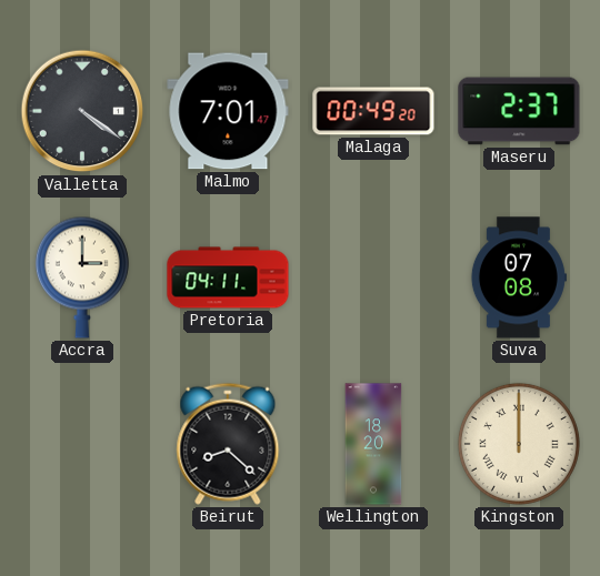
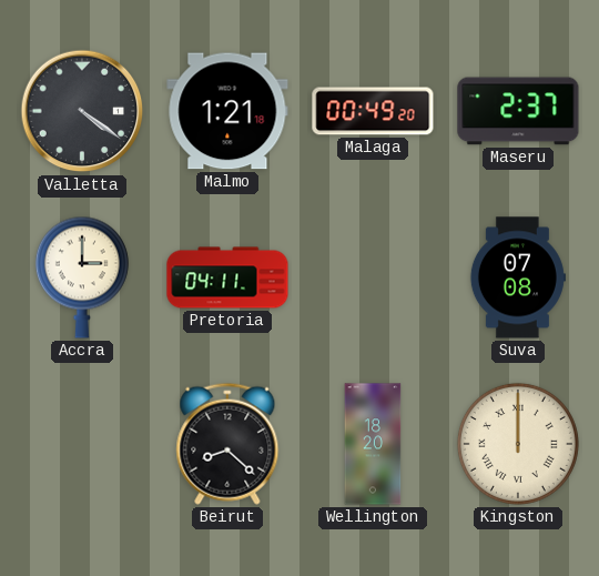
Malmo: 7:01 -> 1:21 (227, 111)
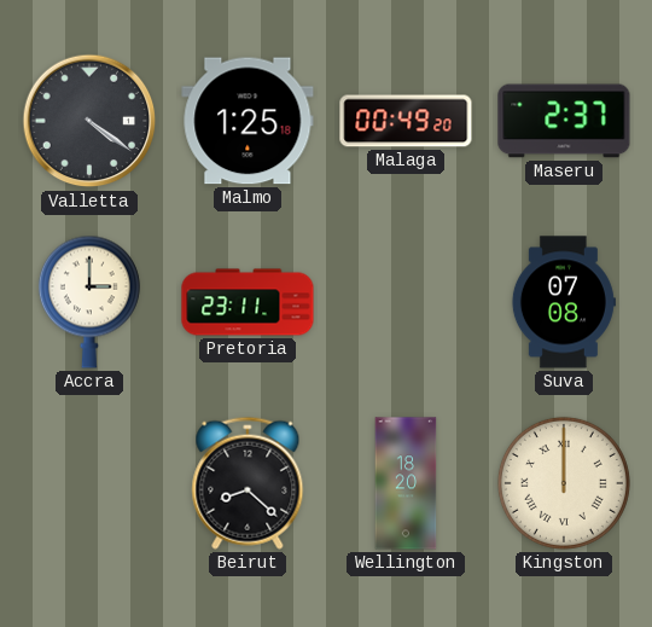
Malmo: 1:21 -> 1:25 (248, 121)
Pretoria: 04:11 -> 23:11 (248, 302)
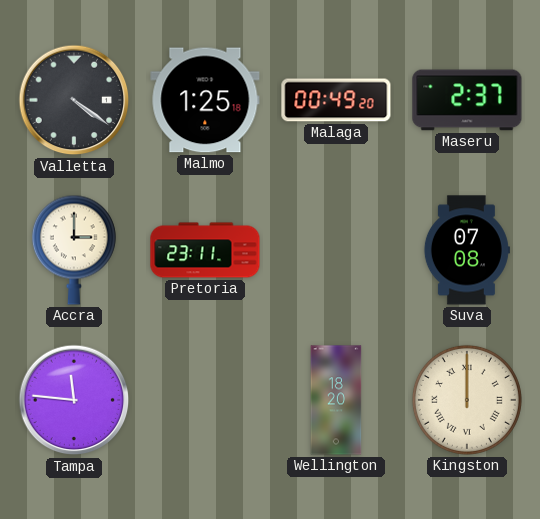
Tampa: none -> 11:46 (74, 400)
Beirut: 8:22 -> none (248, 483)
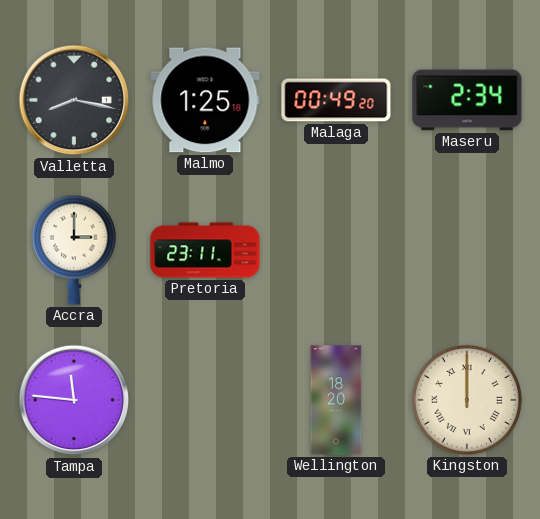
Valletta: 4:21 -> 8:17 (74, 100)
Maseru: 2:37 -> 2:34 (467, 100)
Suva: 07:08 -> none (466, 250)
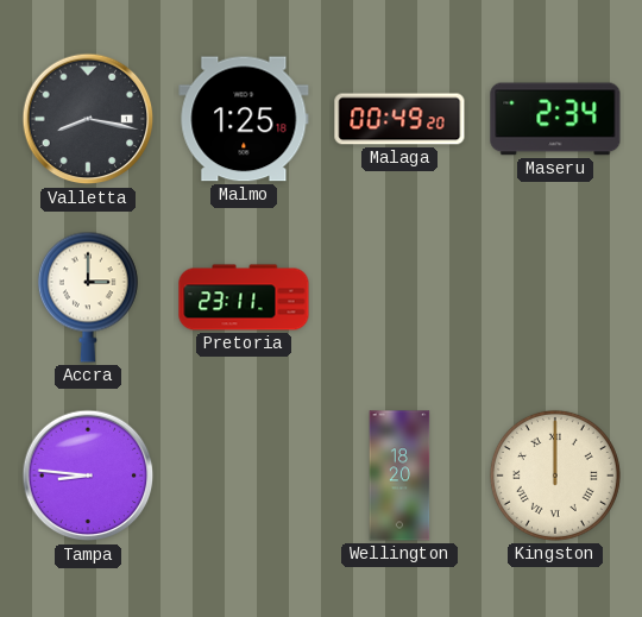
Tampa: 11:46 -> 8:46 (88, 476)
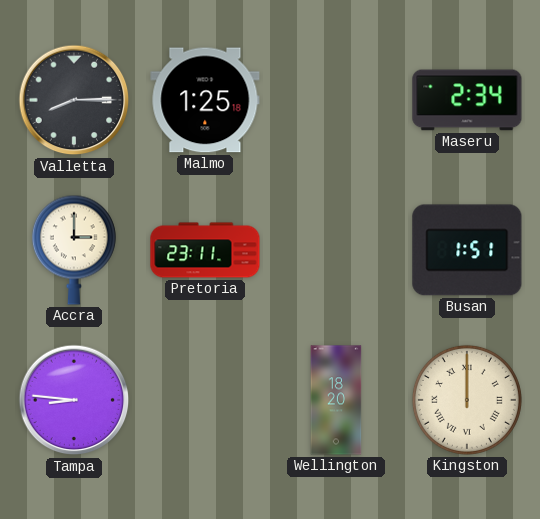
Valletta: 8:17 -> 8:15 (74, 100)
Malaga: 00:49 -> none (399, 119)
Busan: none -> 1:51 (467, 250)
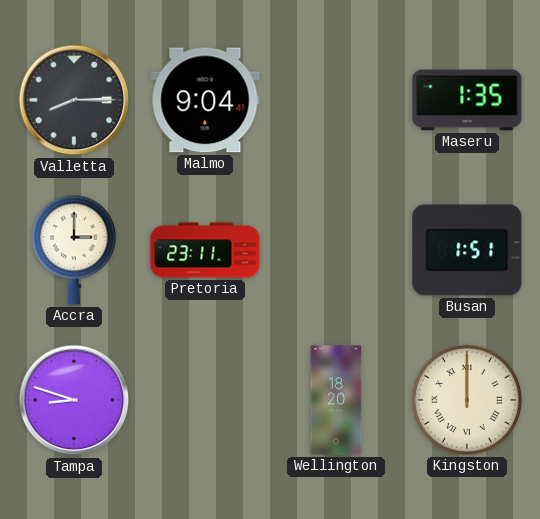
Malmo: 1:25 -> 9:04 (205, 100)
Maseru: 2:34 -> 1:35 (467, 100)
Tampa: 8:46 -> 8:48 (74, 400)
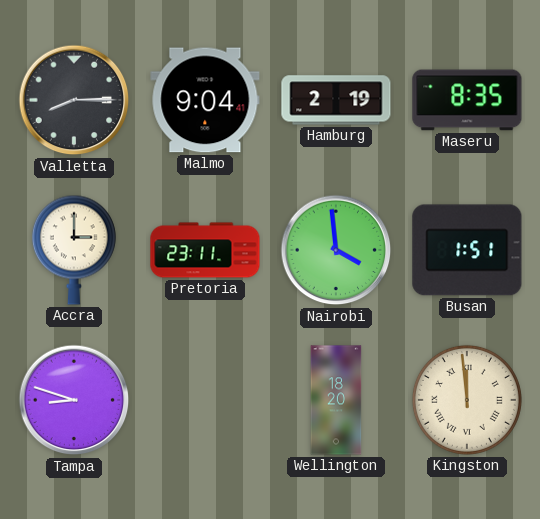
Hamburg: none -> 2:19 (336, 100)
Maseru: 1:35 -> 8:35 (467, 100)
Nairobi: none -> 3:59 (336, 250)
Kingston: 12:00 -> 11:59 (467, 400)
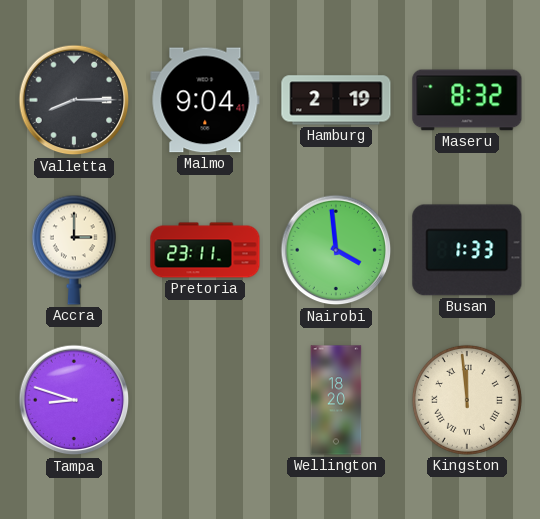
Maseru: 8:35 -> 8:32 (467, 100)
Busan: 1:51 -> 1:33 (467, 250)
